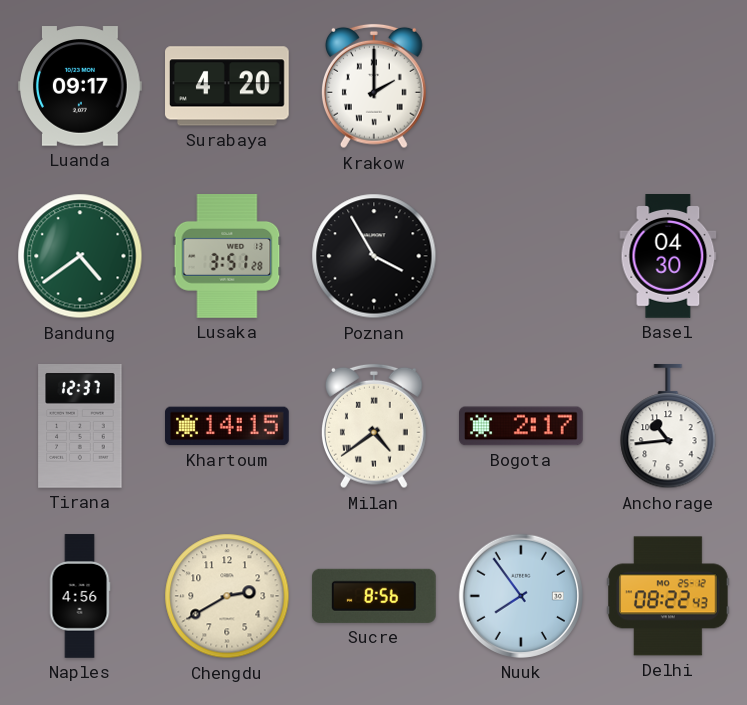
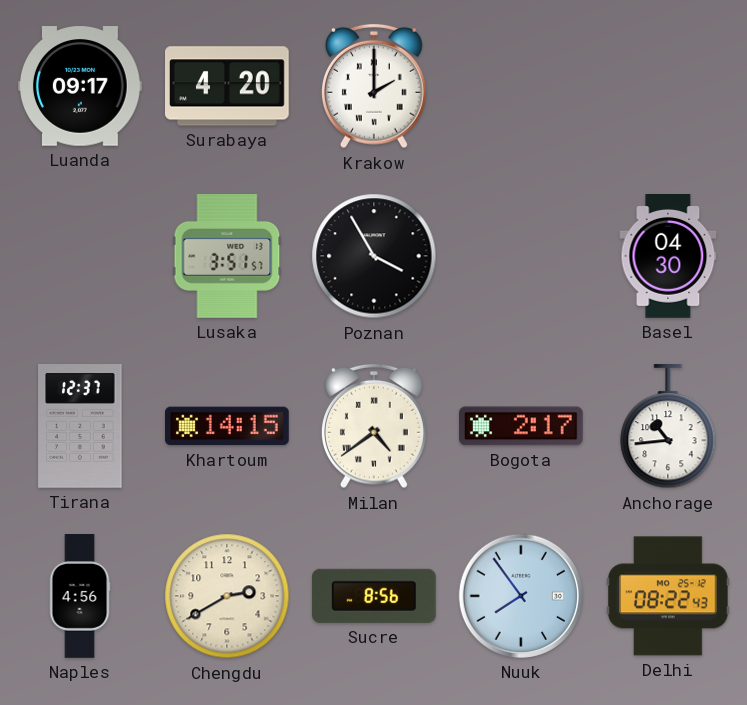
Bandung: 4:39 -> none (80, 256)
Lusaka: 3:51:28 -> 3:51:57 (227, 257)
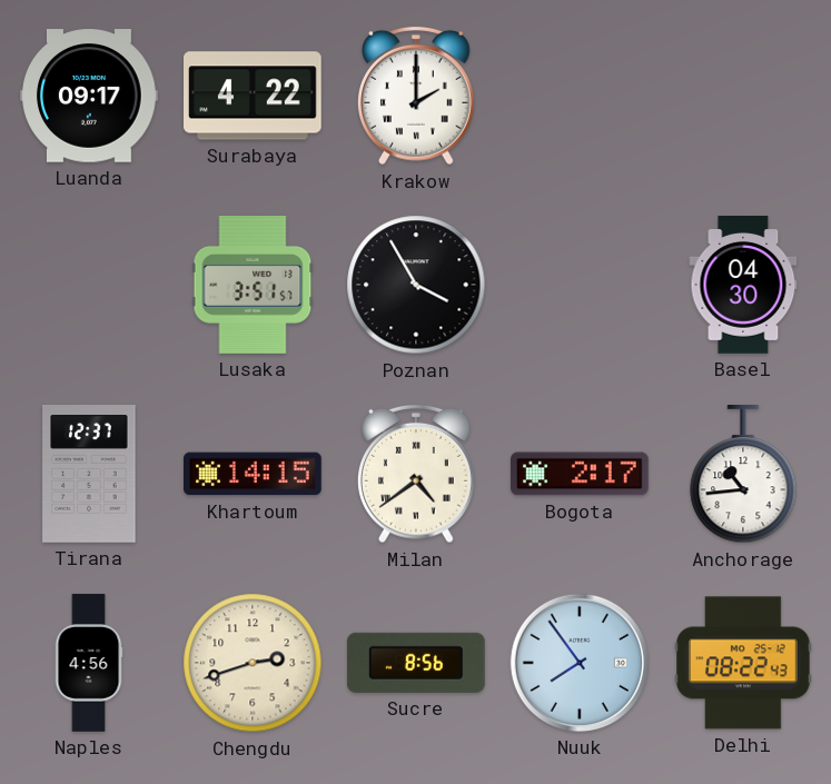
Surabaya: 4:20 -> 4:22 (254, 96)
Chengdu: 2:40 -> 2:42 (253, 663)
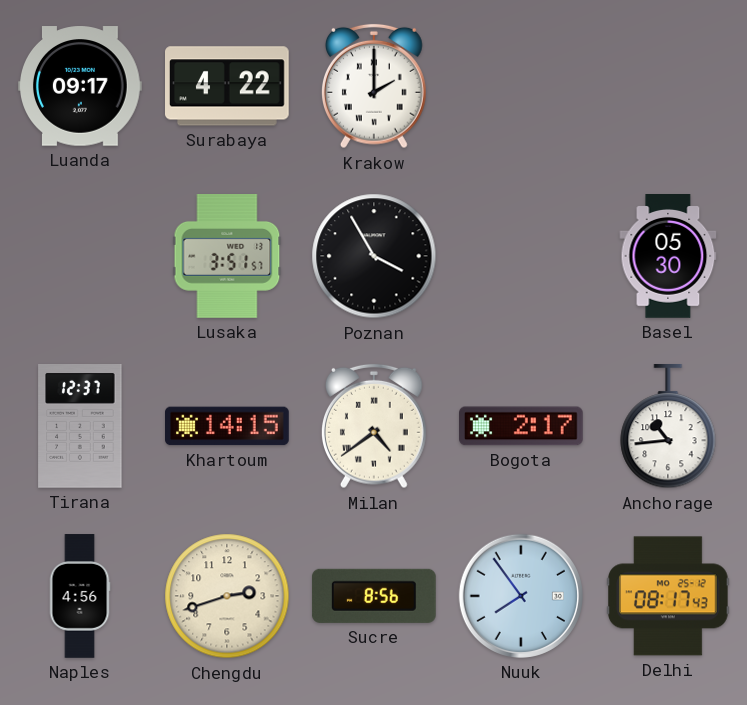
Basel: 04:30 -> 05:30 (668, 257)
Delhi: 08:22 -> 08:17 (669, 596)
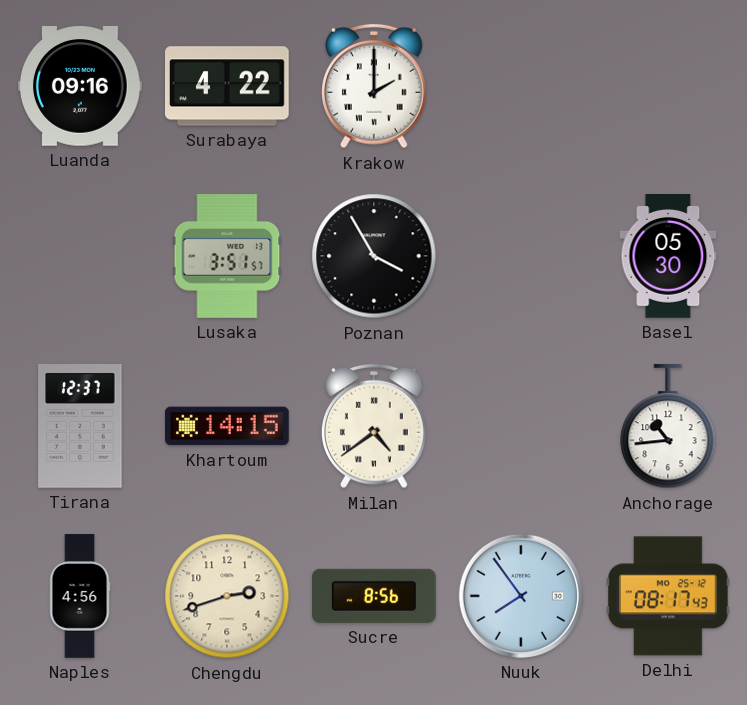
Luanda: 09:17 -> 09:16 (81, 86)
Bogota: 2:17 -> none (522, 426)
